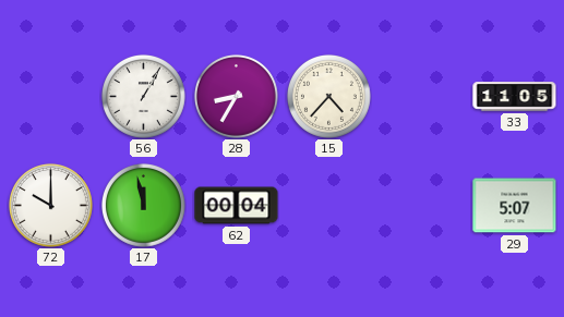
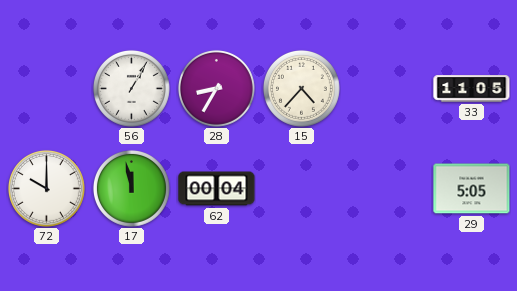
29: 5:07 -> 5:05 (472, 189)
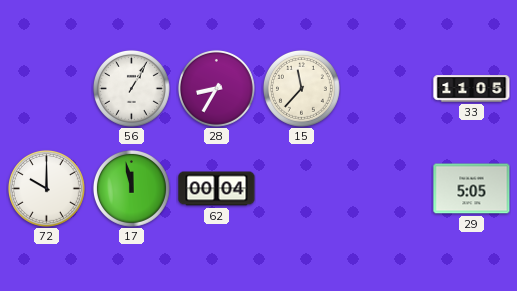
15: 4:37 -> 11:37 (301, 88)
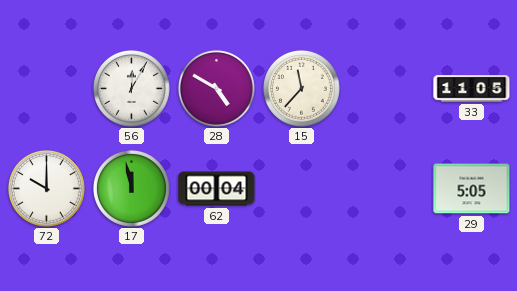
56: 1:05 -> 12:05 (131, 88)
28: 8:35 -> 4:50 (216, 88)
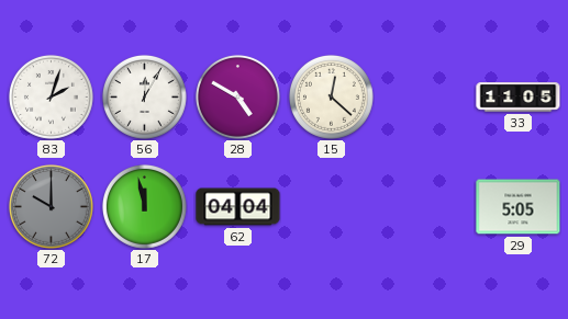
83: none -> 2:03 (51, 96)
15: 11:37 -> 12:22 (331, 96)
72 dial: white -> grey (51, 206)
62: 00:04 -> 04:04 (238, 207)
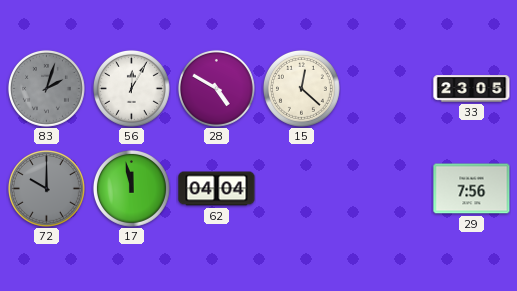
83 dial: white -> grey (46, 88)
33: 11:05 -> 23:05 (472, 89)
29: 5:05 -> 7:56 (472, 189)
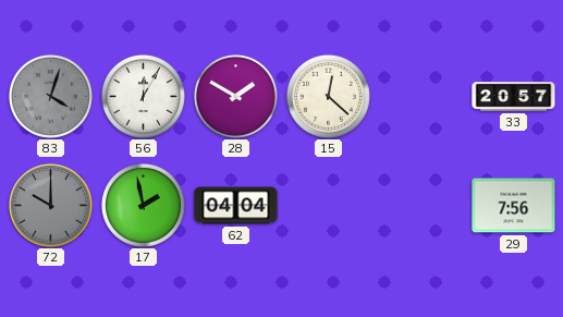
83: 2:03 -> 4:03 (50, 96)
28: 4:50 -> 1:50 (235, 96)
33: 23:05 -> 20:57 (514, 97)
17: 11:58 -> 1:58 (143, 205)
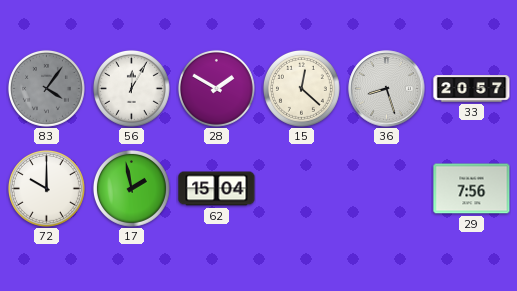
83: 4:03 -> 4:06 (46, 88)
36: none -> 8:27 (387, 89)
72 dial: grey -> white (46, 188)
62: 04:04 -> 15:04 (217, 189)
